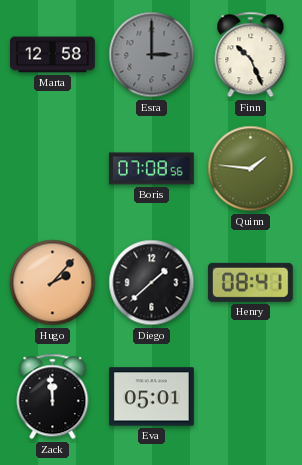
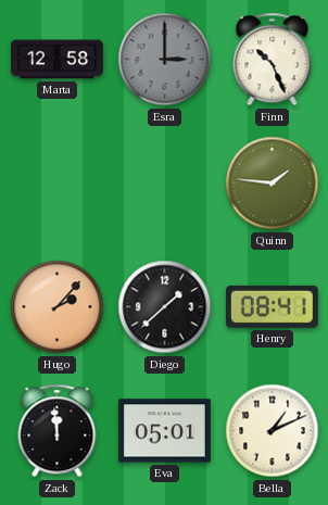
Boris: 07:08 -> none (151, 169)
Bella: none -> 1:11 (273, 431)
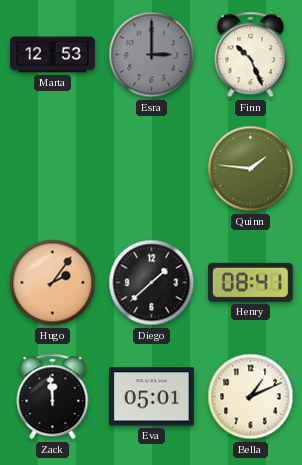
Marta: 12:58 -> 12:53 (53, 55)
Hugo: 2:07 -> 2:06 (53, 283)
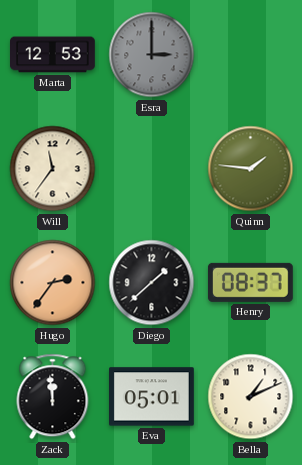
Finn: 10:26 -> none (251, 55)
Will: none -> 11:36 (53, 169)
Hugo: 2:06 -> 2:36 (53, 283)
Henry: 08:41 -> 08:37 (250, 282)
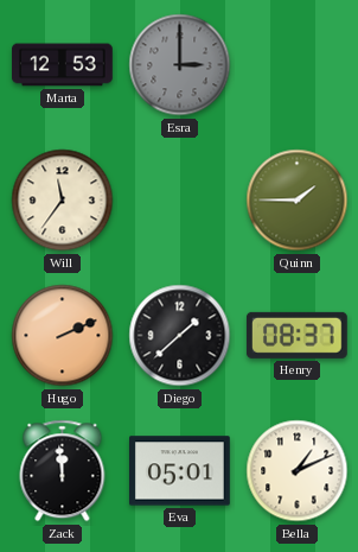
Quinn: 1:46 -> 1:45 (298, 201)
Hugo: 2:36 -> 2:11 (63, 336)
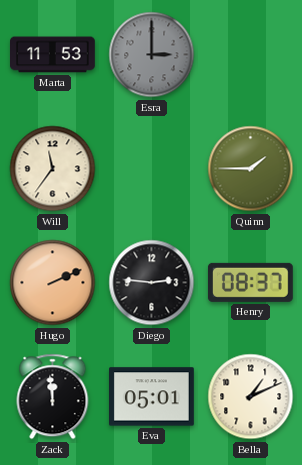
Marta: 12:53 -> 11:53 (53, 55)
Diego: 1:38 -> 2:46 (152, 283)
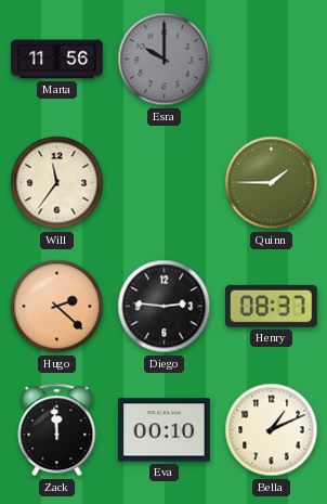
Marta: 11:53 -> 11:56 (57, 60)
Esra: 3:00 -> 10:00 (165, 60)
Hugo: 2:11 -> 2:22 (57, 307)
Eva: 05:01 -> 00:10 (165, 430)
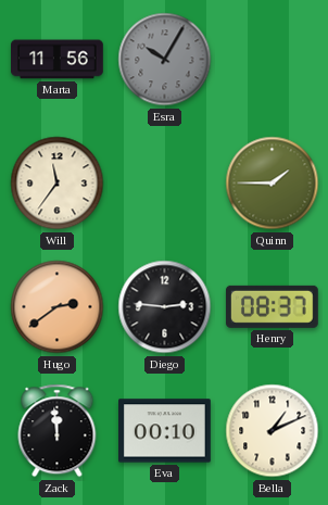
Esra: 10:00 -> 10:05 (165, 60)
Hugo: 2:22 -> 2:39 (58, 307)
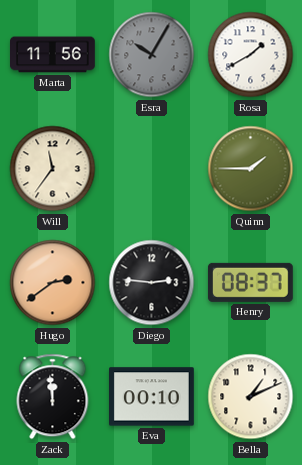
Rosa: none -> 1:40 (251, 55)
